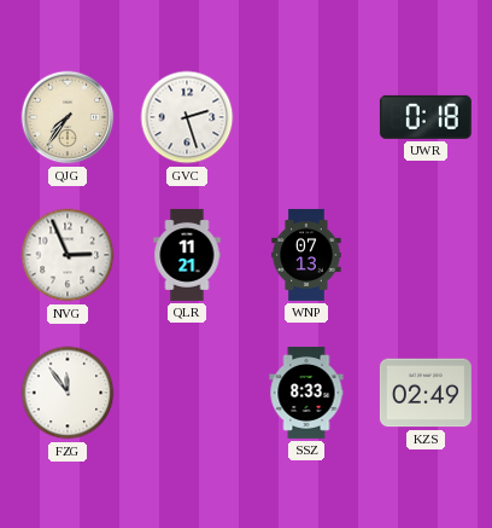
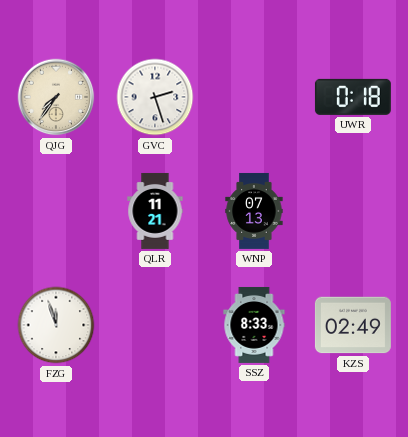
NVG: 2:56 -> none (68, 255)
FZG: 11:54 -> 11:57 (56, 325)
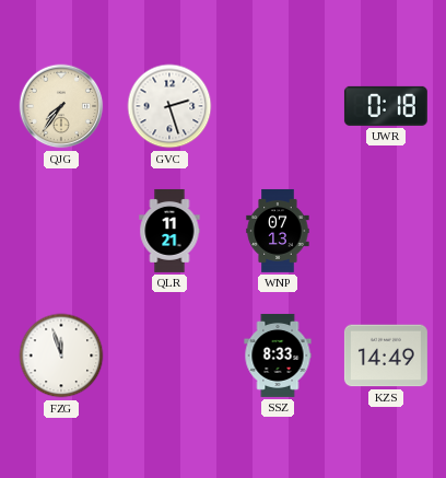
KZS: 02:49 -> 14:49 (386, 355)
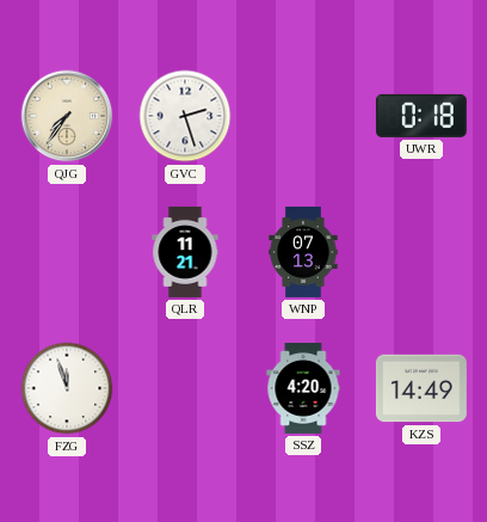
SSZ: 8:33 -> 4:20 (303, 388)
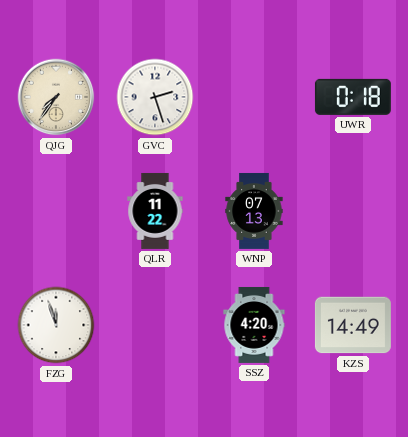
QLR: 11:21 -> 11:22 (155, 211)
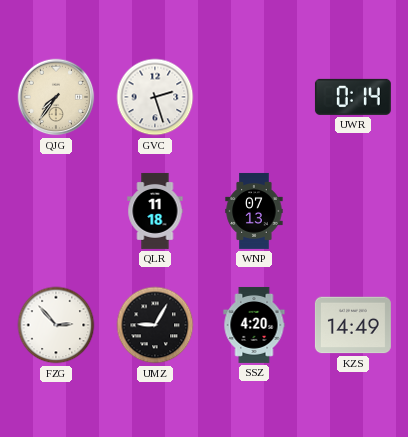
UWR: 0:18 -> 0:14 (353, 97)
QLR: 11:22 -> 11:18 (155, 211)
FZG: 11:57 -> 2:53 (56, 325)
UMZ: none -> 9:05 (155, 325)
